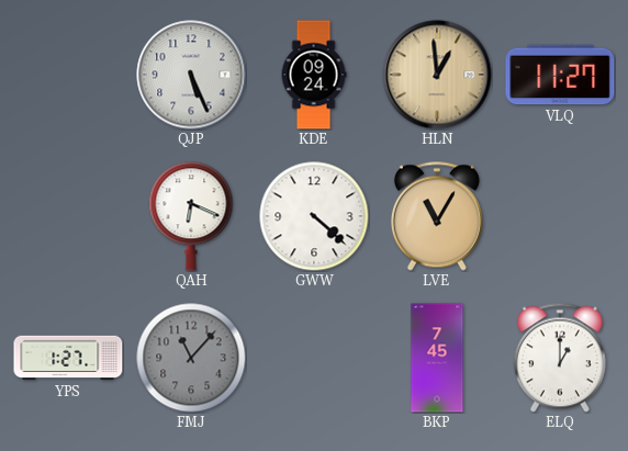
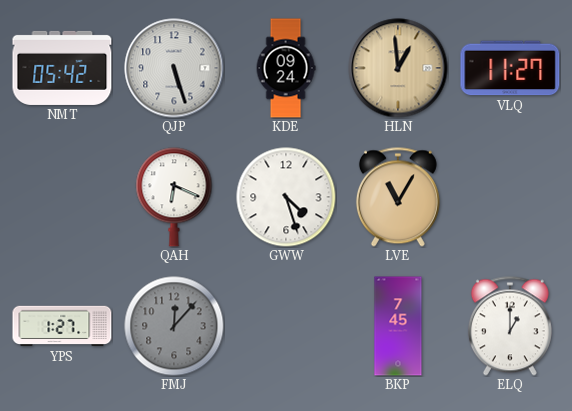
NMT: none -> 05:42 (62, 68)
QJP: 5:26 -> 5:27 (174, 68)
GWW: 4:22 -> 4:27 (286, 197)
FMJ: 11:07 -> 12:07 (174, 326)
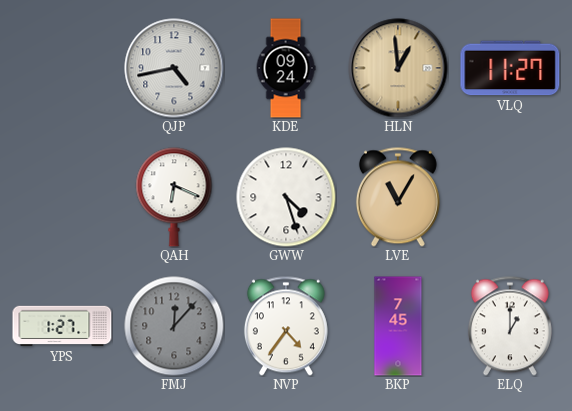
NMT: 05:42 -> none (62, 68)
QJP: 5:27 -> 4:43 (174, 68)
NVP: none -> 4:36 (286, 326)
